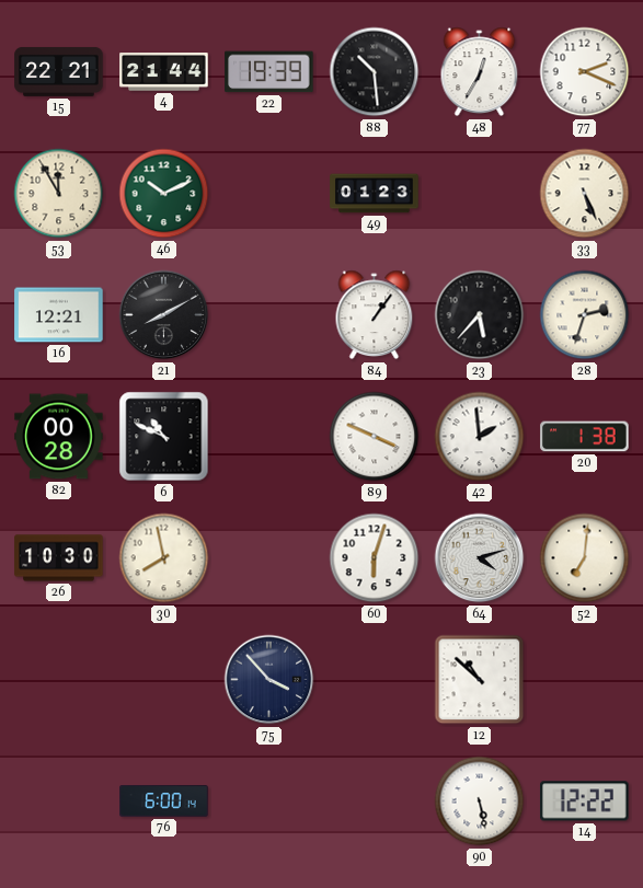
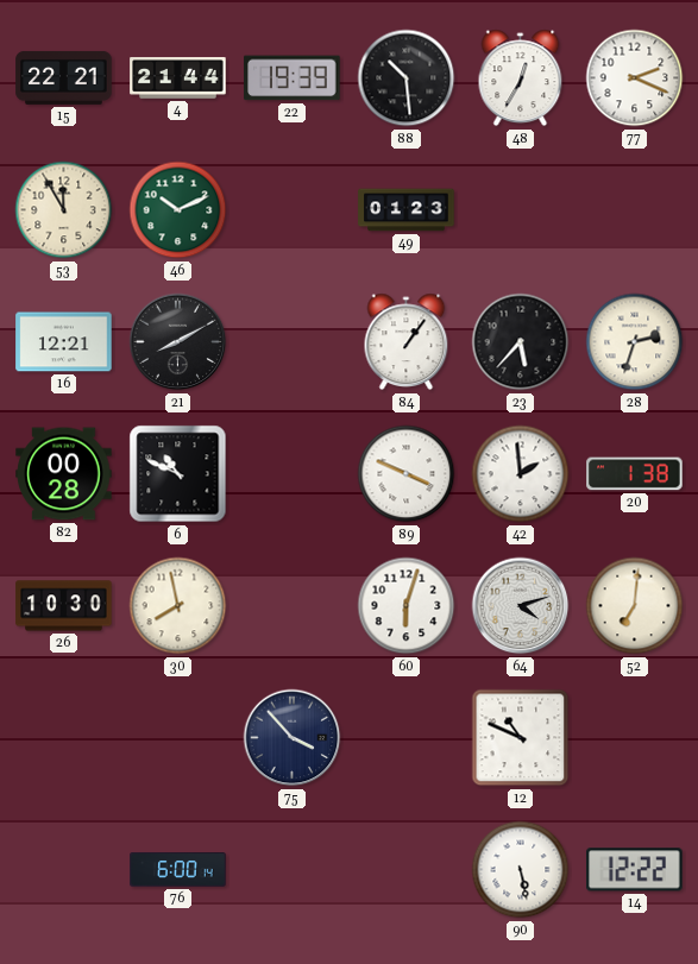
33: 5:26 -> none (585, 194)
12: 10:52 -> 10:49 (521, 738)
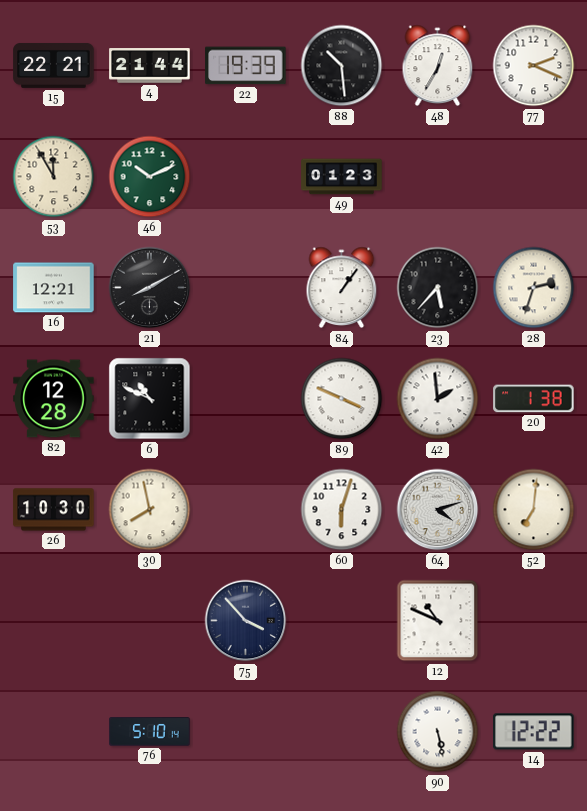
82: 00:28 -> 12:28 (54, 399)
76: 6:00 -> 5:10 (150, 732)
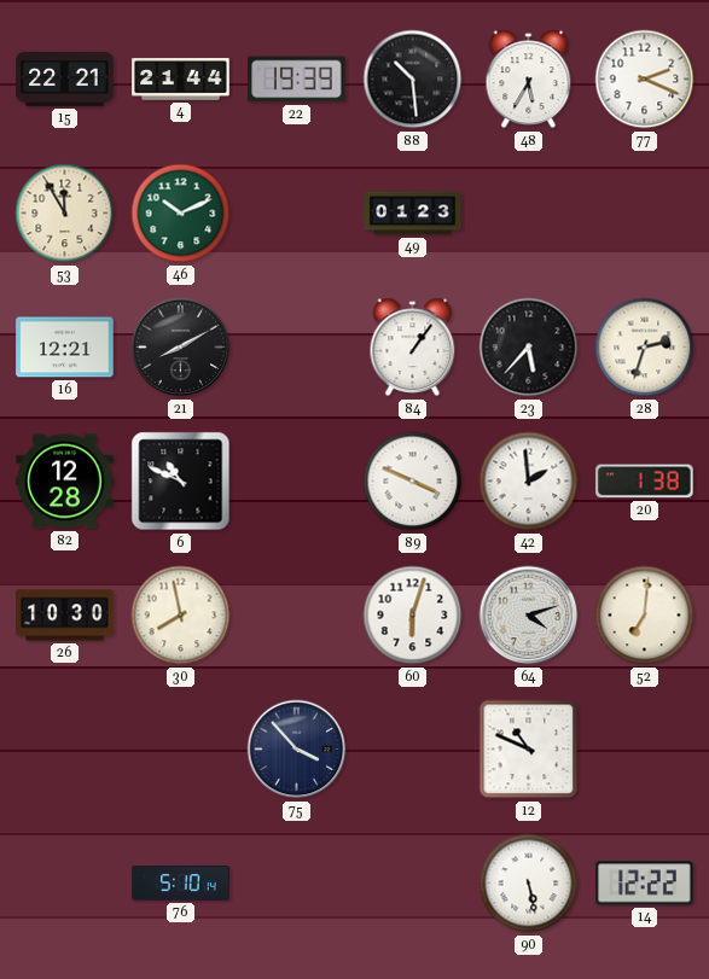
48: 12:35 -> 5:35 (529, 80)
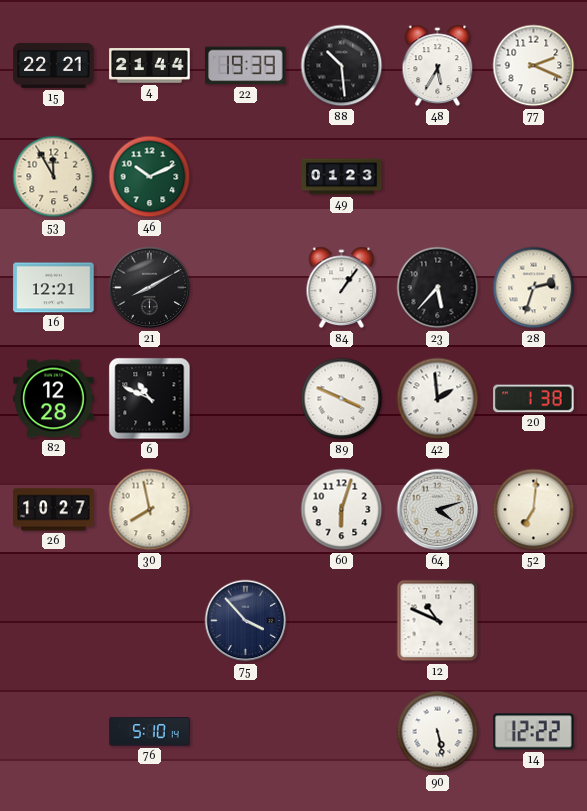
26: 10:30 -> 10:27 (54, 510)
